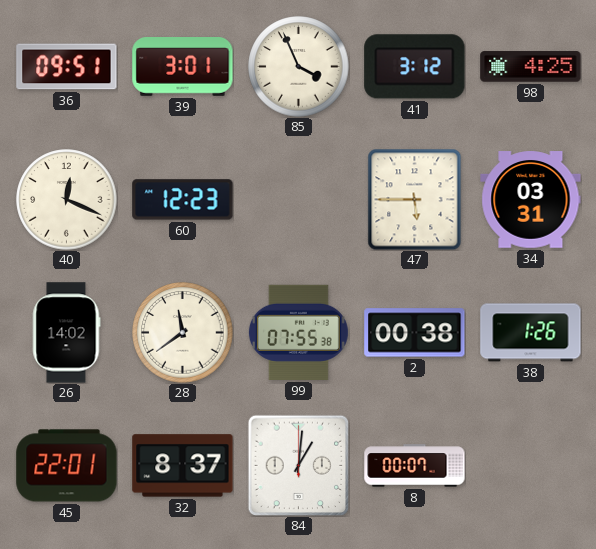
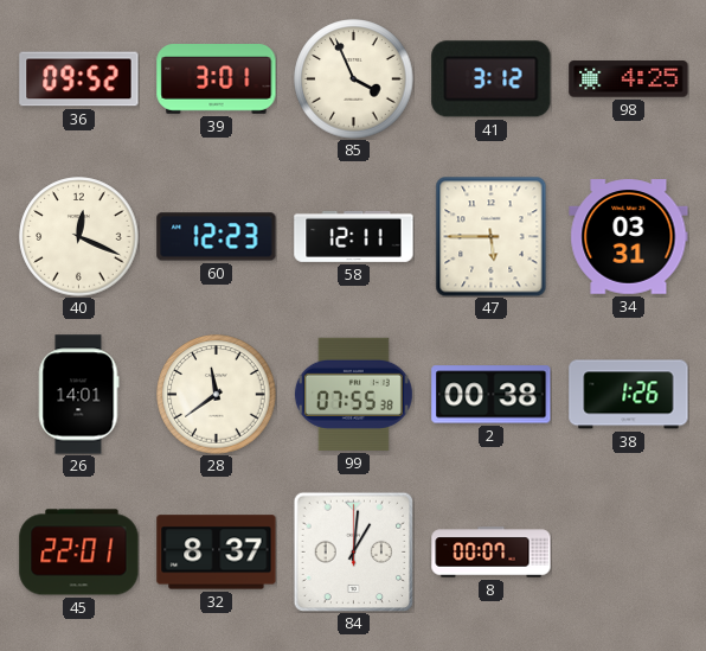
36: 09:51 -> 09:52 (79, 79)
58: none -> 12:11 (354, 236)
26: 14:02 -> 14:01 (78, 395)
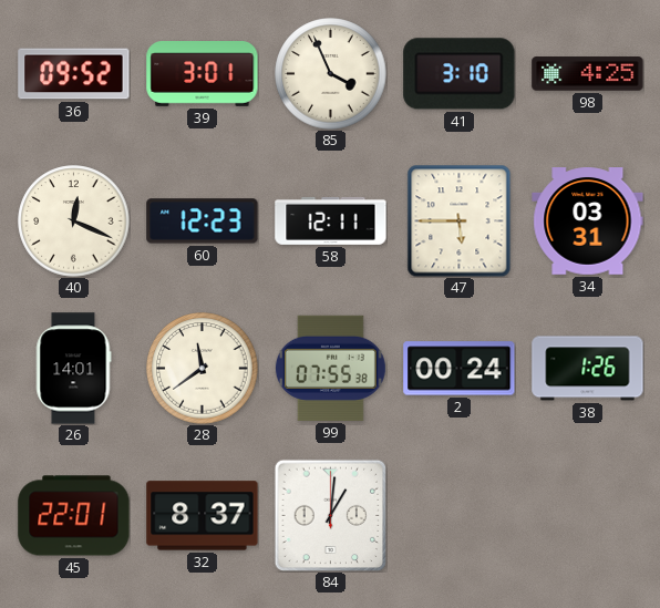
41: 3:12 -> 3:10 (460, 74)
2: 00:38 -> 00:24 (460, 369)
8: 00:07 -> none (492, 553)
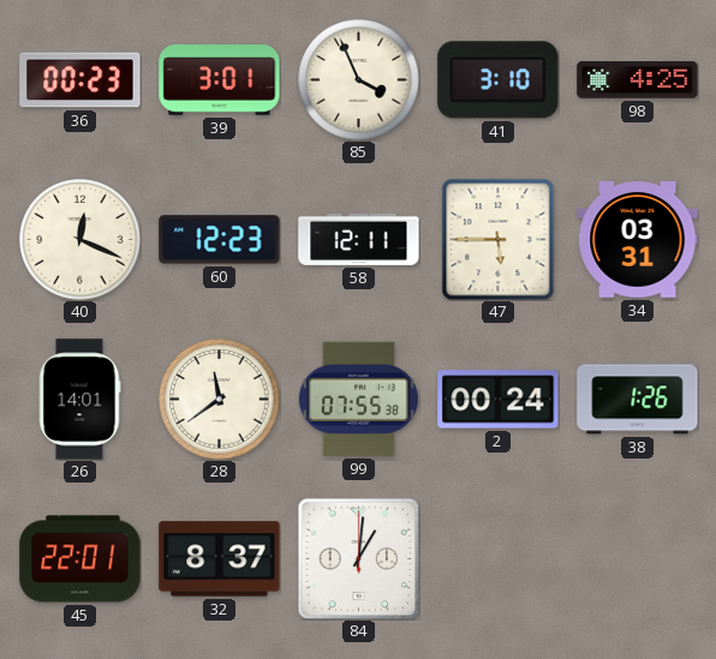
36: 09:52 -> 00:23 (80, 80)
